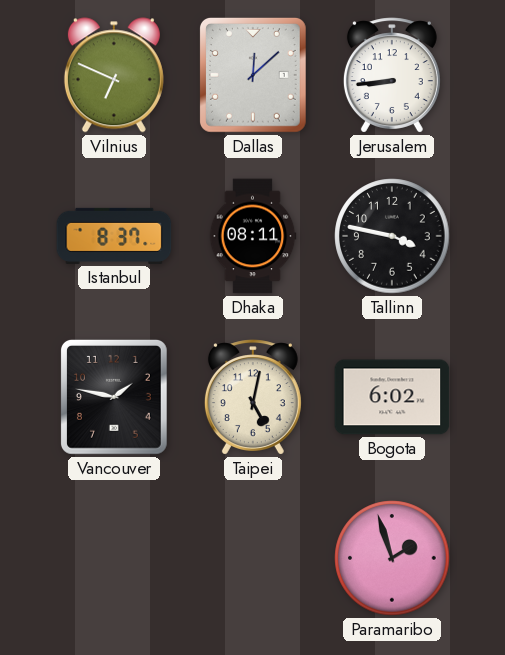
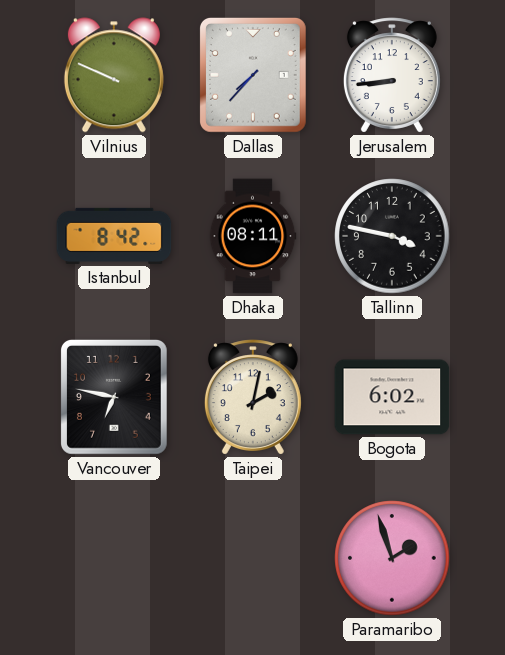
Vilnius: 6:49 -> 9:49 (114, 75)
Dallas: 12:08 -> 7:37 (253, 75)
Istanbul: 8:37 -> 8:42 (114, 236)
Vancouver: 1:47 -> 6:47 (114, 397)
Taipei: 5:02 -> 2:02 (253, 397)
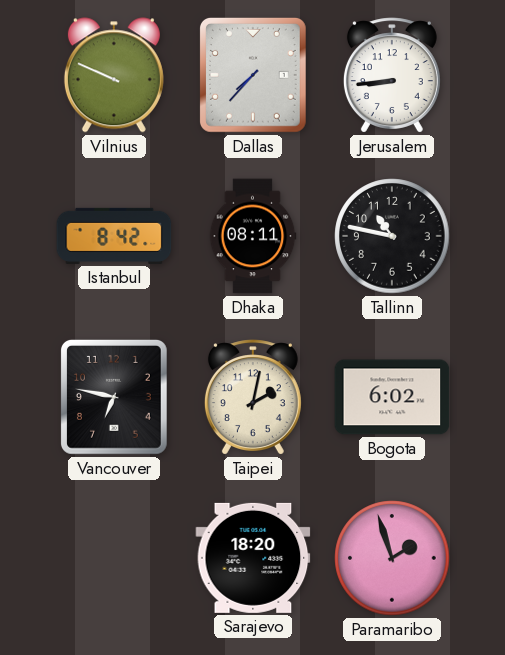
Tallinn: 3:47 -> 10:47 (392, 236)
Sarajevo: none -> 18:20 (253, 558)
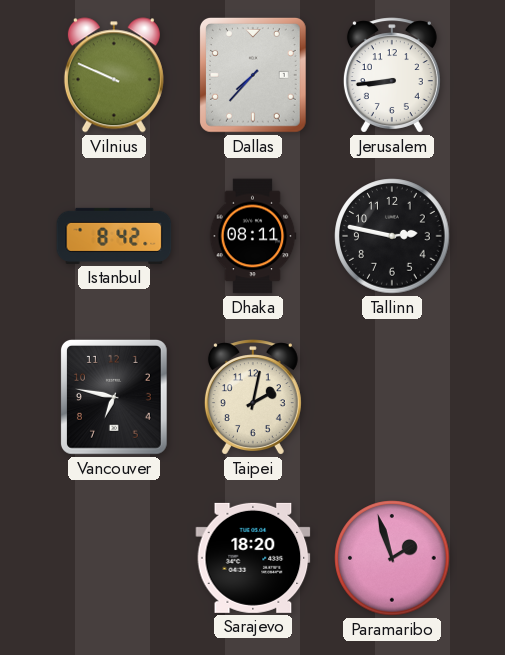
Tallinn: 10:47 -> 2:47 (392, 236)
Bogota: 6:02 -> none (392, 397)
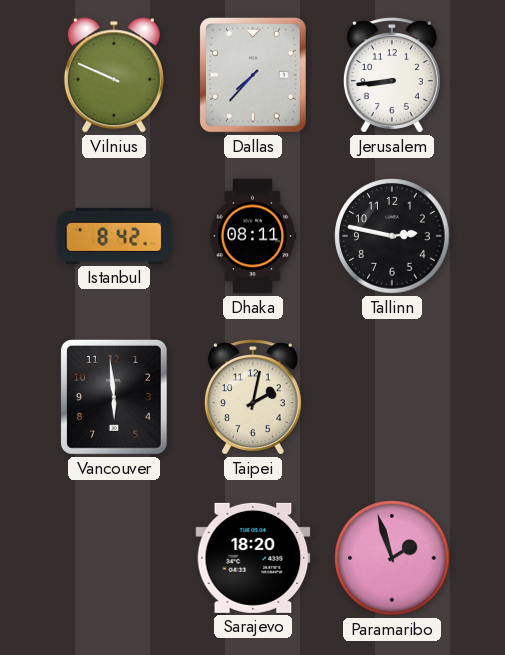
Vancouver: 6:47 -> 5:59 (114, 397)
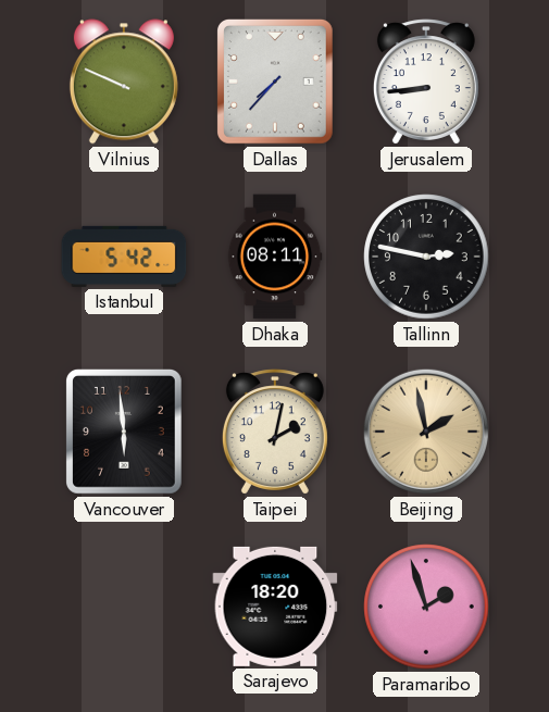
Istanbul: 8:42 -> 5:42 (124, 257)
Beijing: none -> 1:58 (426, 432)
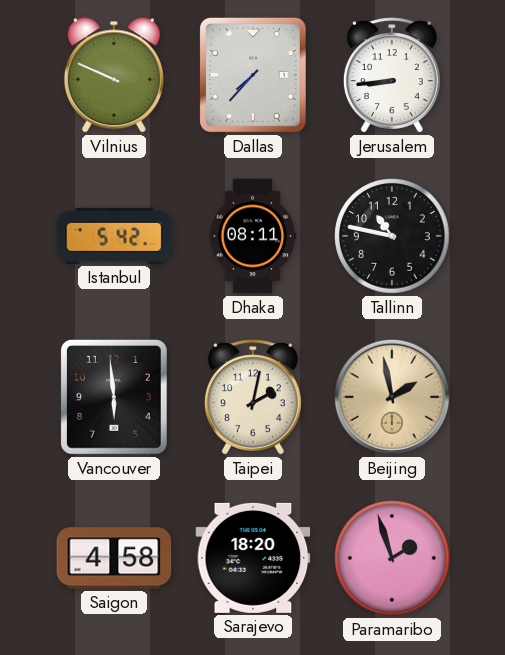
Tallinn: 2:47 -> 10:47 (392, 236)
Saigon: none -> 4:58 (114, 558)
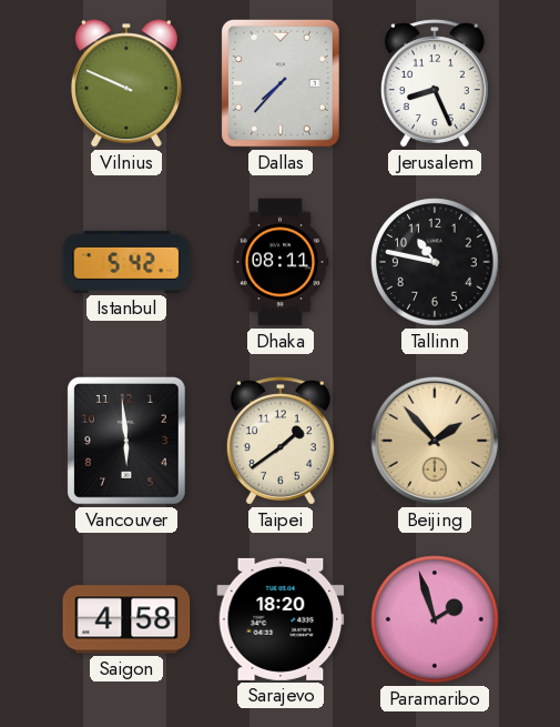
Jerusalem: 8:44 -> 8:26 (435, 83)
Taipei: 2:02 -> 1:39 (281, 441)
Beijing: 1:58 -> 1:53 (435, 441)
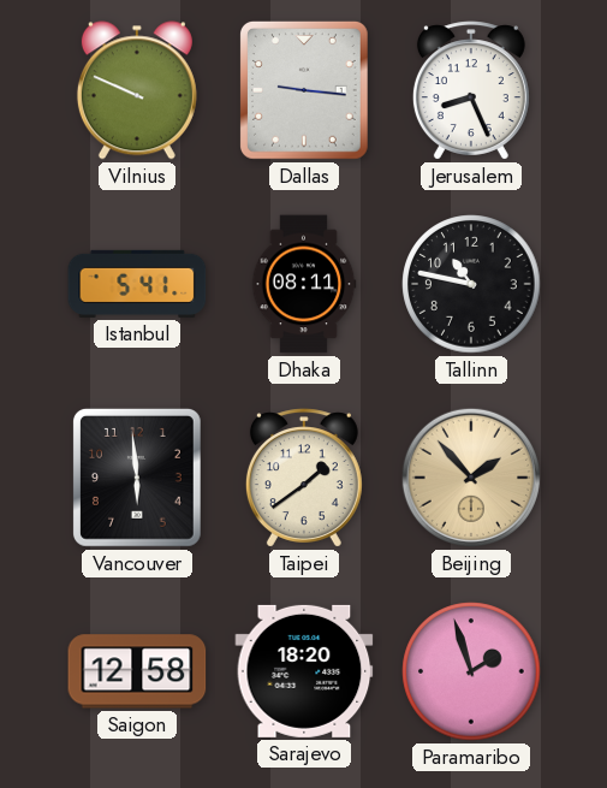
Dallas: 7:37 -> 9:16 (304, 90)
Istanbul: 5:42 -> 5:41 (137, 284)
Saigon: 4:58 -> 12:58 (137, 671)
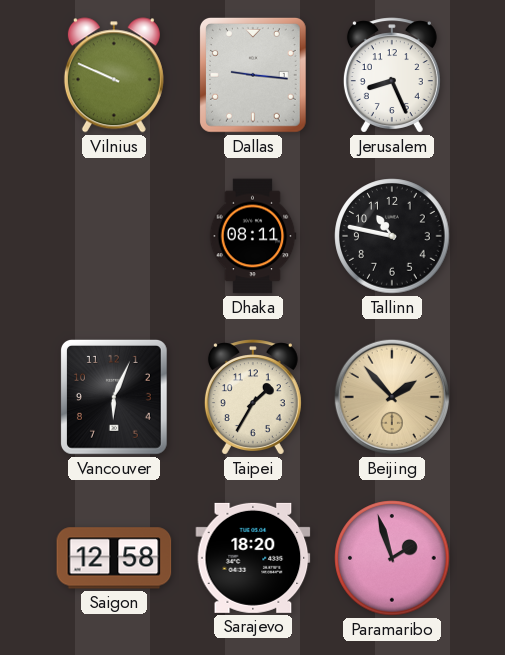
Istanbul: 5:41 -> none (137, 284)
Vancouver: 5:59 -> 6:04 (114, 397)
Taipei: 1:39 -> 1:35 (253, 397)
